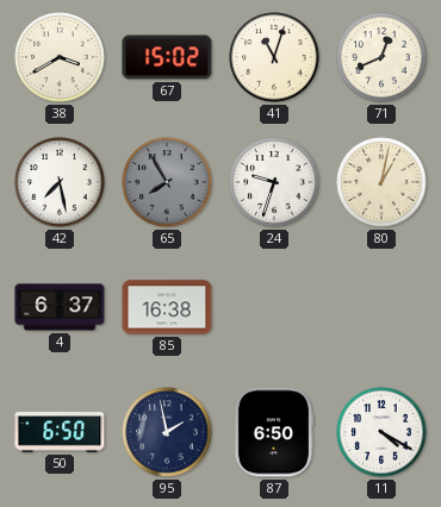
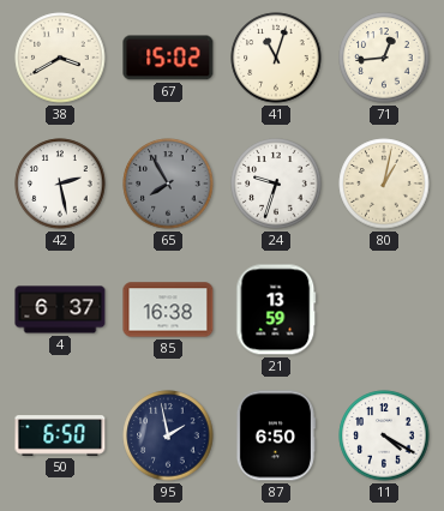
71: 12:41 -> 12:44 (384, 58)
42: 7:28 -> 2:28 (60, 184)
21: none -> 13:59 (276, 309)
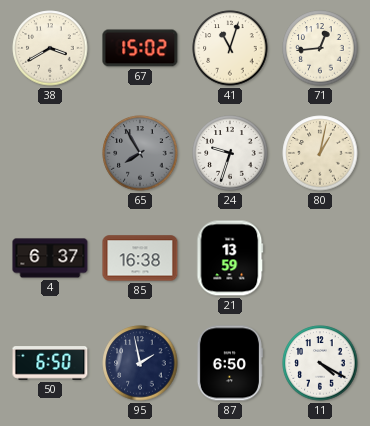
42: 2:28 -> none (60, 184)
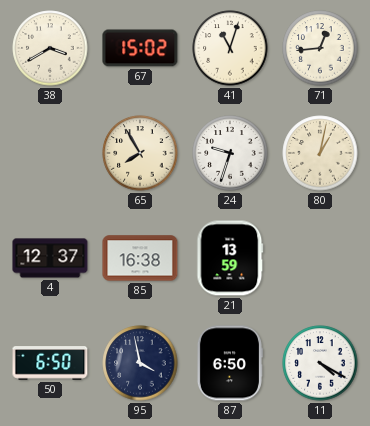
65 dial: grey -> cream (140, 153)
4: 6:37 -> 12:37 (50, 258)
95: 1:58 -> 3:58 (140, 363)
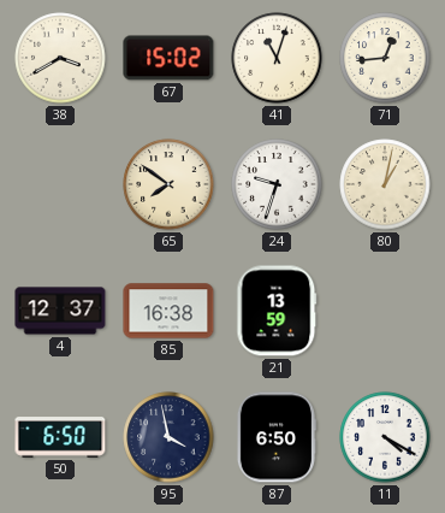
65: 7:55 -> 7:51 (168, 184)
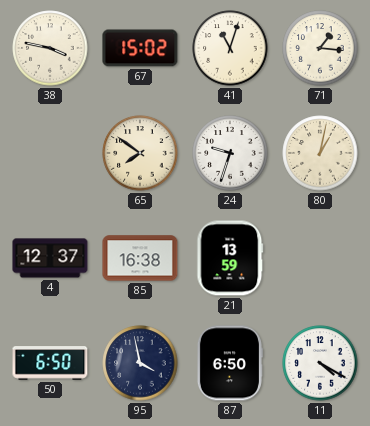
38: 3:40 -> 3:47 (50, 48)
71: 12:44 -> 1:16 (320, 48)
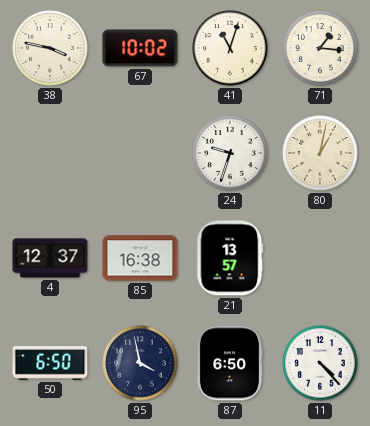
67: 15:02 -> 10:02 (140, 48)
65: 7:51 -> none (140, 153)
21: 13:59 -> 13:57 (230, 258)
11: 4:20 -> 4:23 (320, 363)
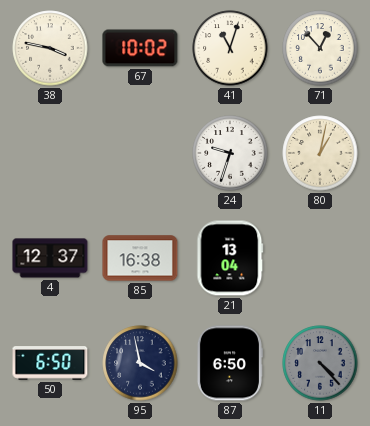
71: 1:16 -> 12:53 (320, 48)
21: 13:57 -> 13:04 (230, 258)
11 dial: white -> grey (320, 363)
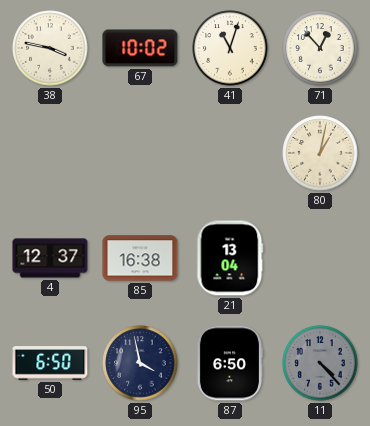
24: 9:33 -> none (230, 153)
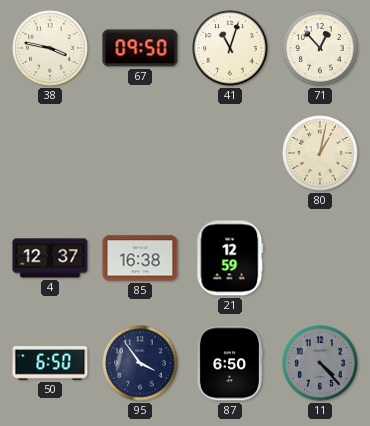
67: 10:02 -> 09:50 (140, 48)
21: 13:04 -> 12:59 (230, 258)
95: 3:58 -> 3:54 (140, 363)
